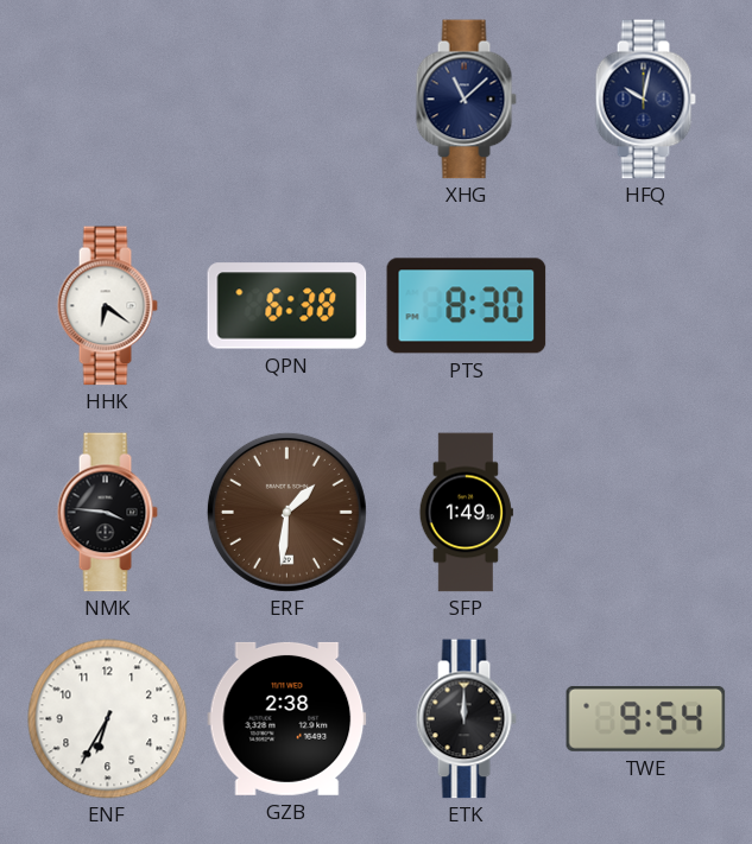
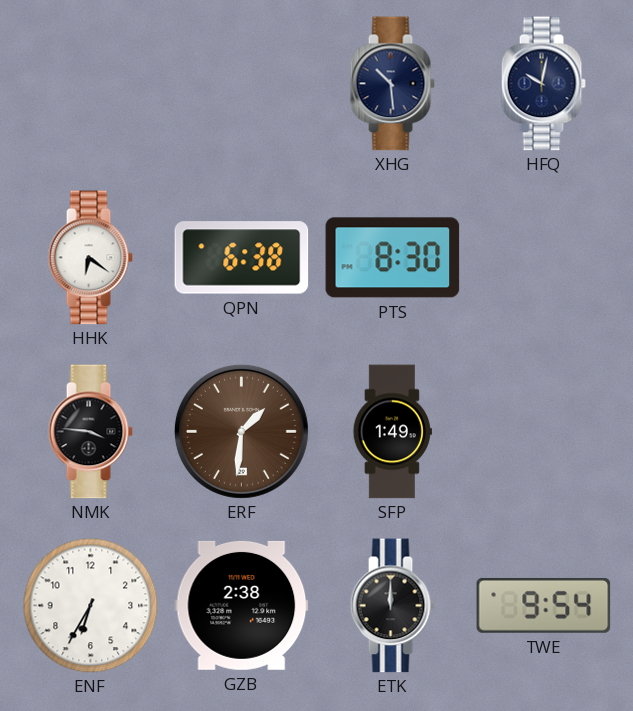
XHG: 11:08 -> 10:29 (392, 84)
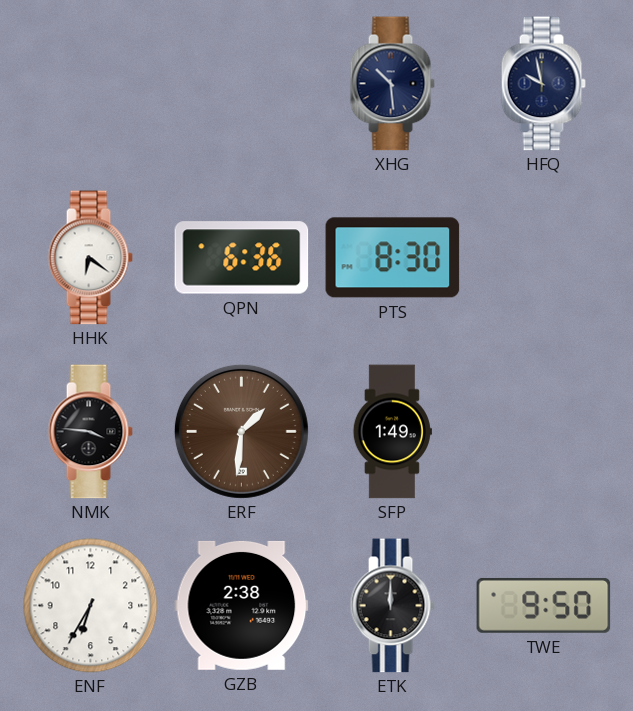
HFQ: 10:02 -> 9:58 (543, 84)
QPN: 6:38 -> 6:36 (242, 258)
TWE: 9:54 -> 9:50 (544, 605)
